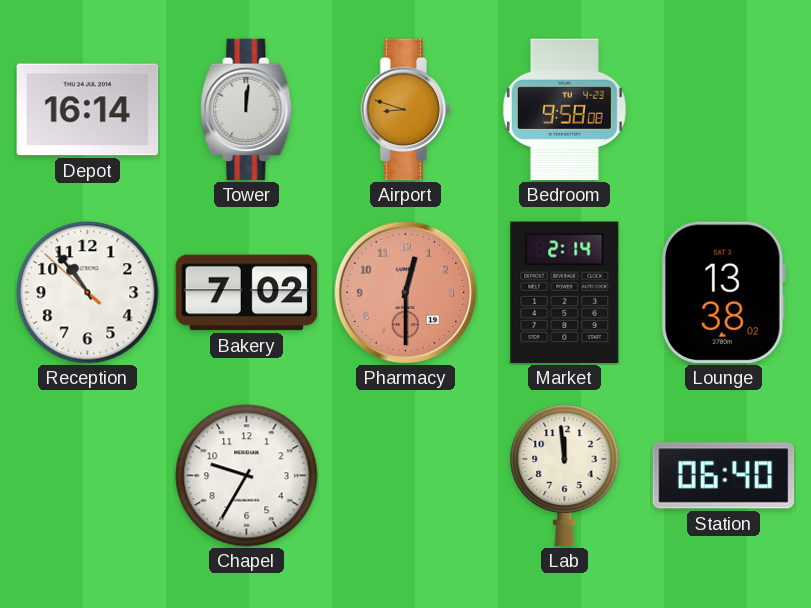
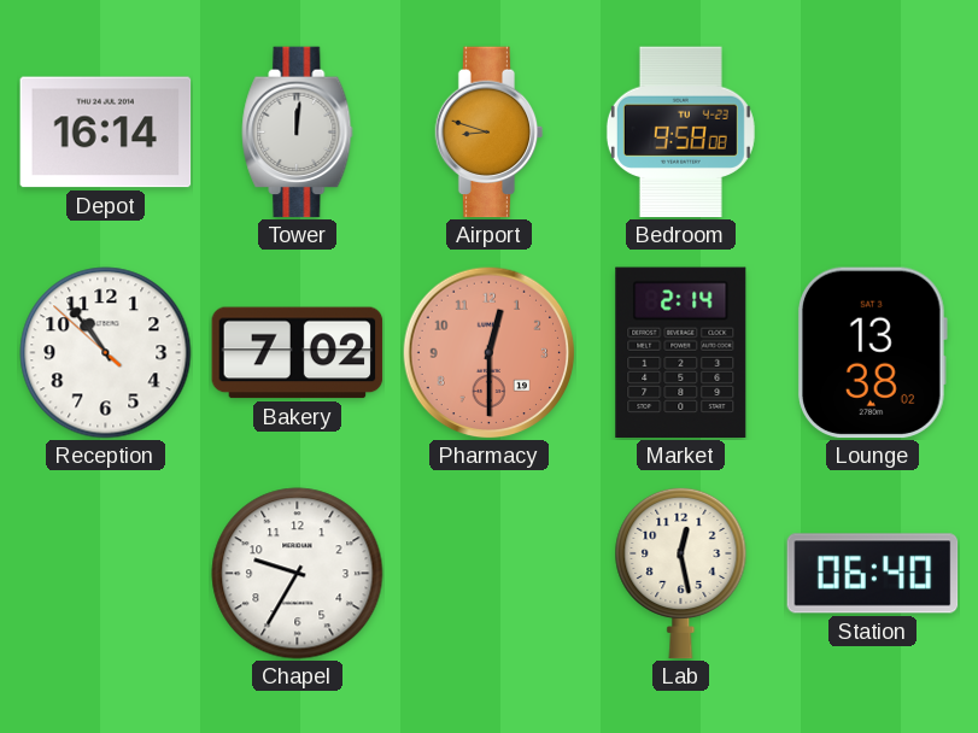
Lab: 11:59 -> 12:28 (681, 573)
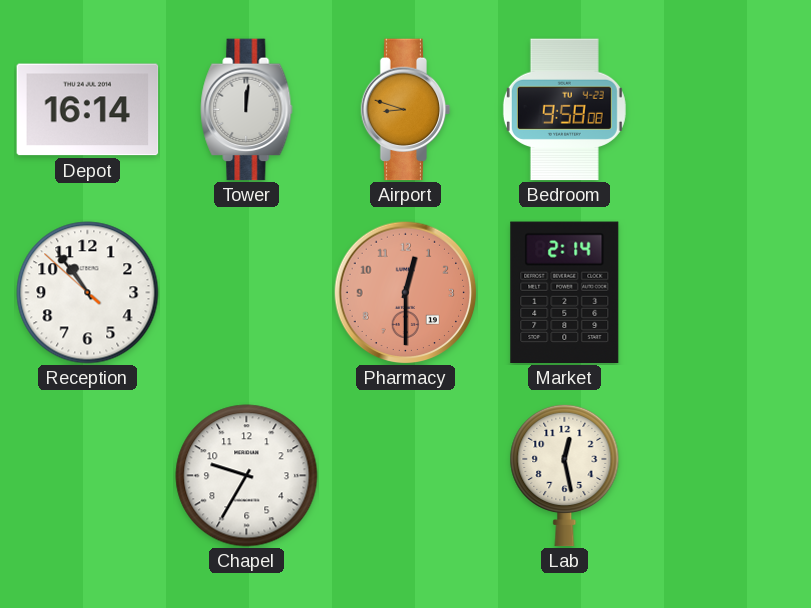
Bakery: 7:02 -> none (298, 353)
Lounge: 13:38 -> none (873, 353)
Station: 06:40 -> none (873, 574)
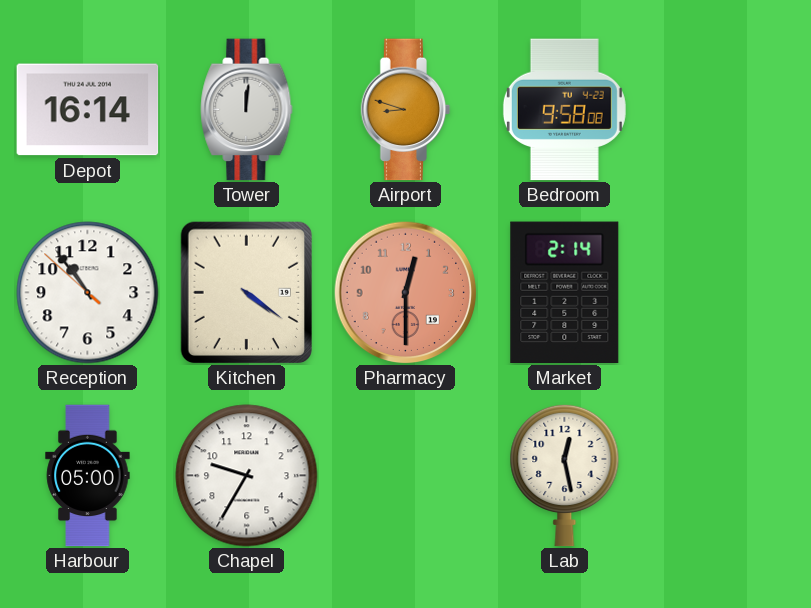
Kitchen: none -> 4:21 (246, 292)
Harbour: none -> 05:00 (88, 476)
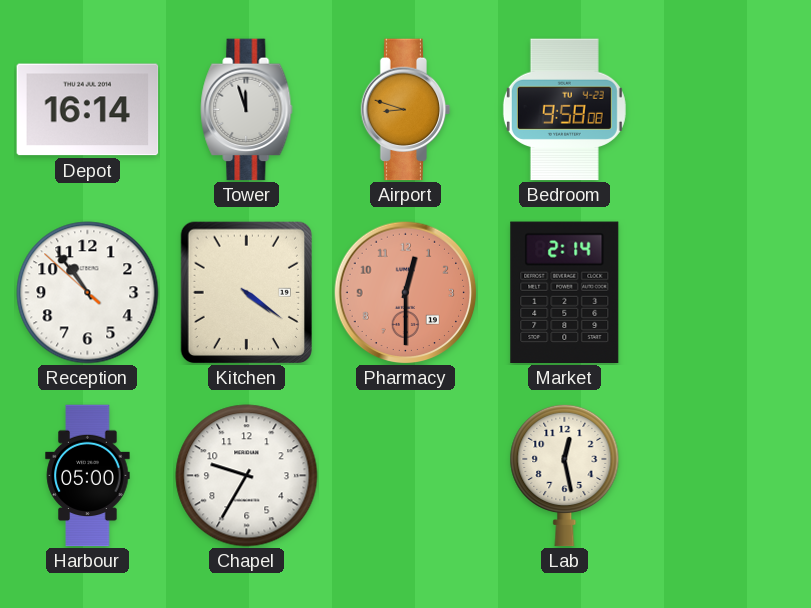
Tower: 12:01 -> 11:57 (247, 110)
